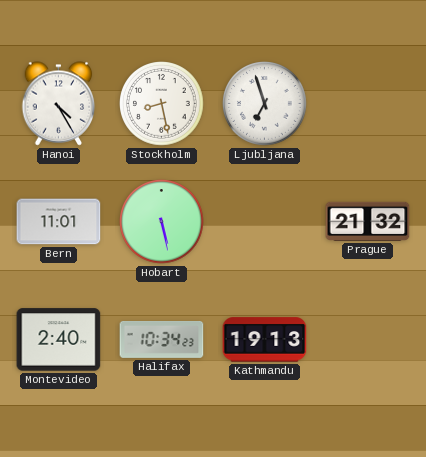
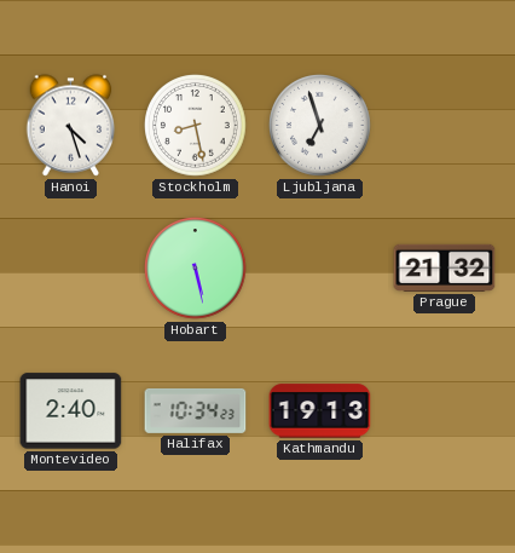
Hanoi: 4:25 -> 4:27 (71, 126)
Bern: 11:01 -> none (59, 222)
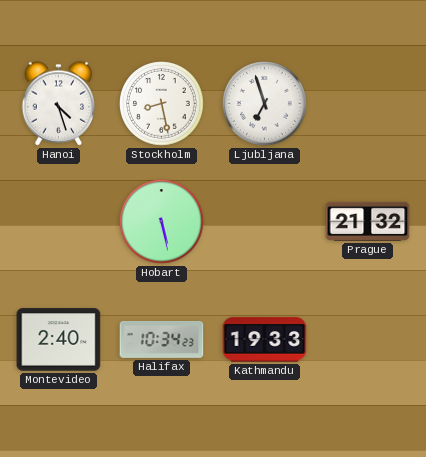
Kathmandu: 19:13 -> 19:33 (265, 340)
